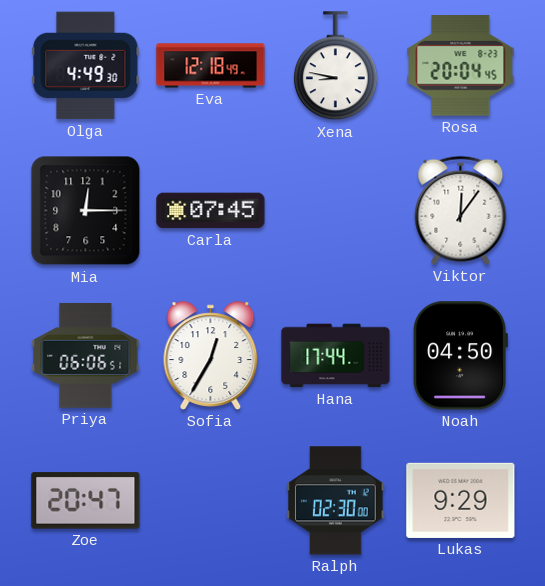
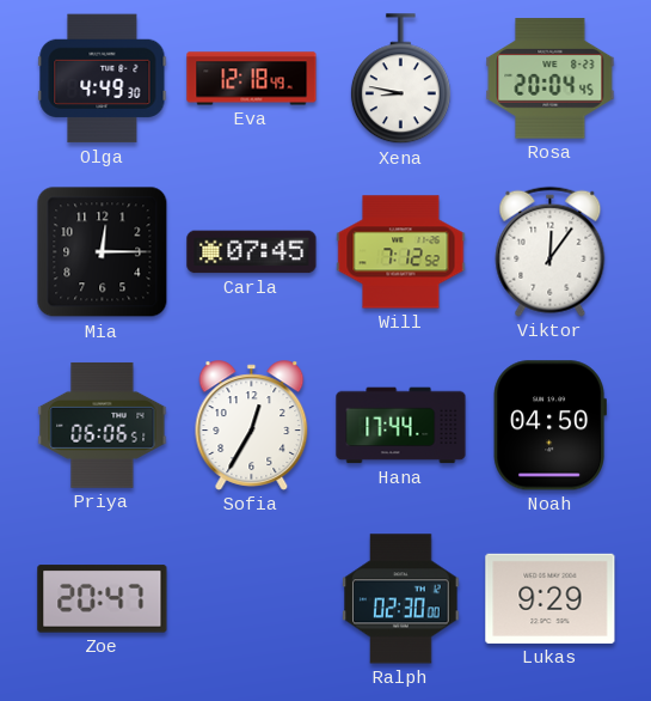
Will: none -> 7:12 (401, 252)
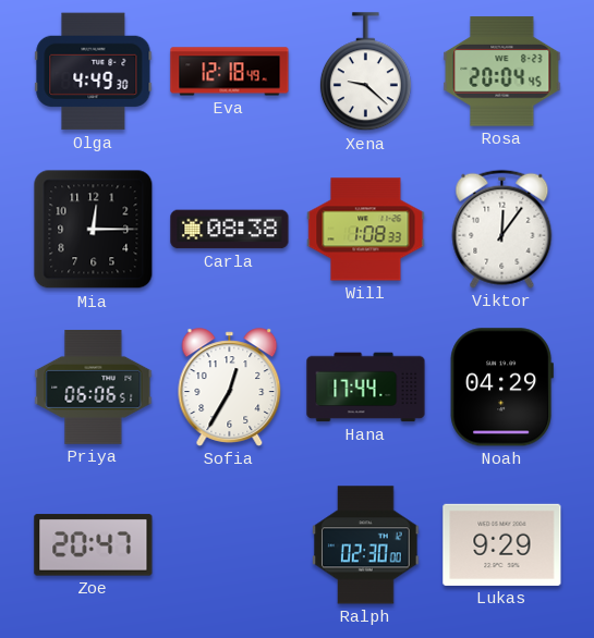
Xena: 8:47 -> 9:22 (365, 72)
Carla: 07:45 -> 08:38 (230, 230)
Will: 7:12 -> 1:08 (366, 230)
Noah: 04:50 -> 04:29 (501, 388)
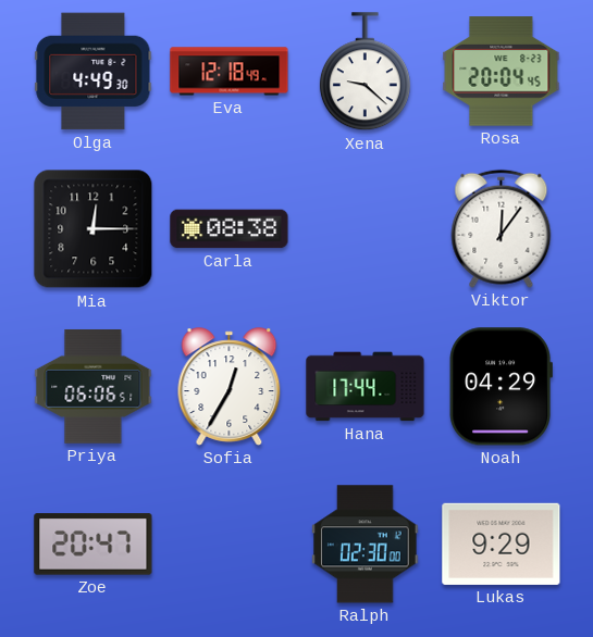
Will: 1:08 -> none (366, 230)
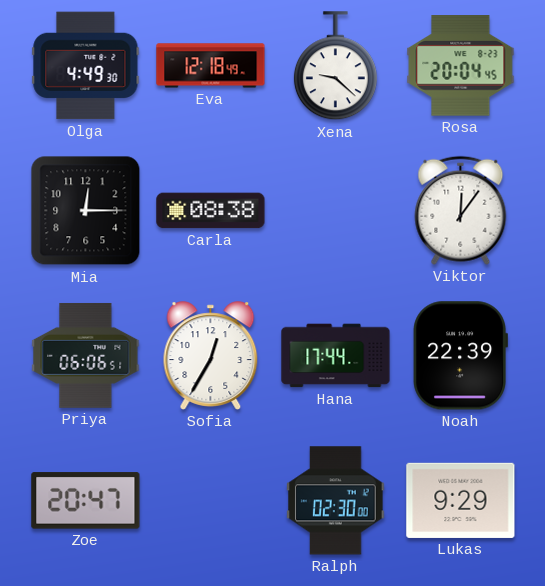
Noah: 04:29 -> 22:39 (460, 356)
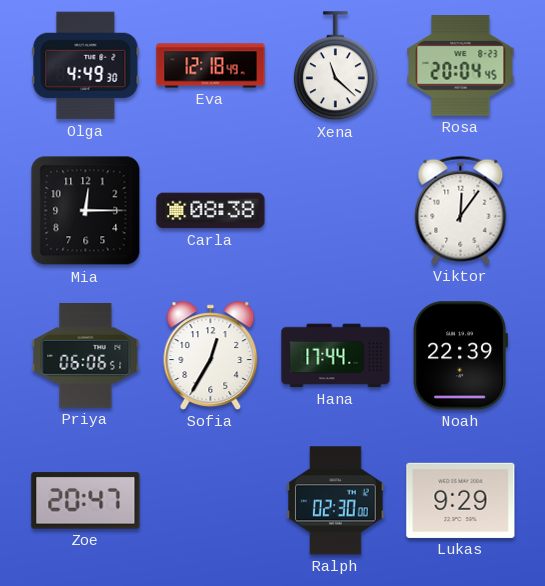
Xena: 9:22 -> 11:22 (335, 66)
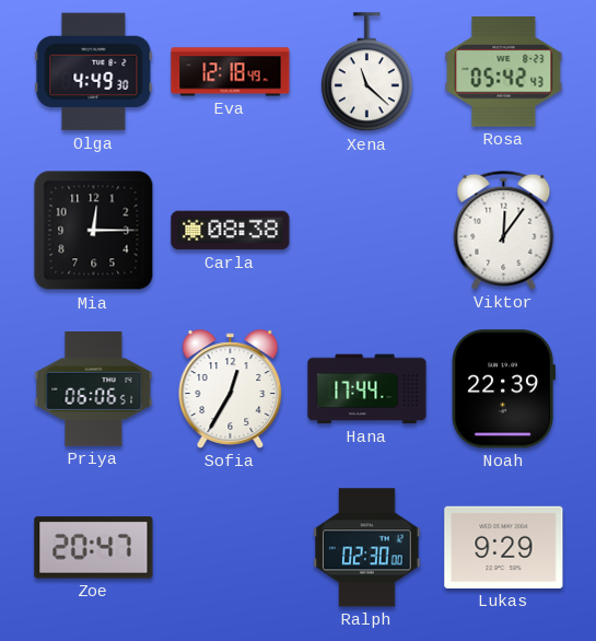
Rosa: 20:04 -> 05:42 (504, 72)
